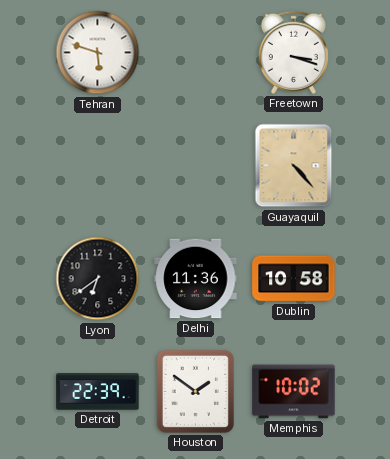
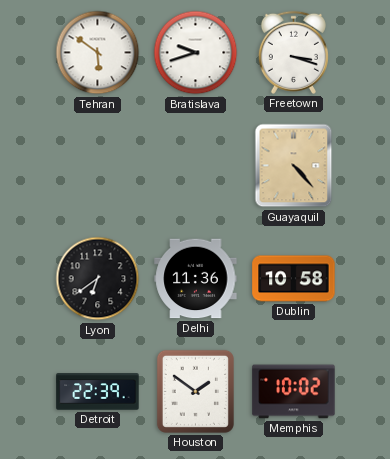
Tehran: 5:48 -> 5:51 (98, 53)
Bratislava: none -> 9:42 (196, 53)
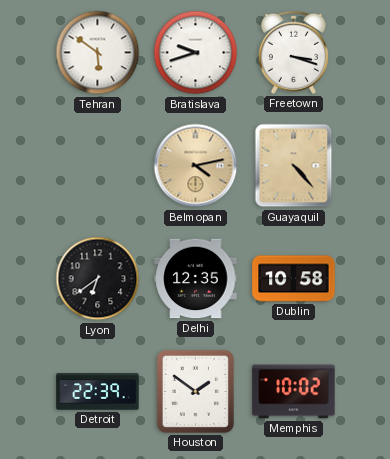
Belmopan: none -> 4:13 (196, 166)
Delhi: 11:36 -> 12:35 (196, 279)
